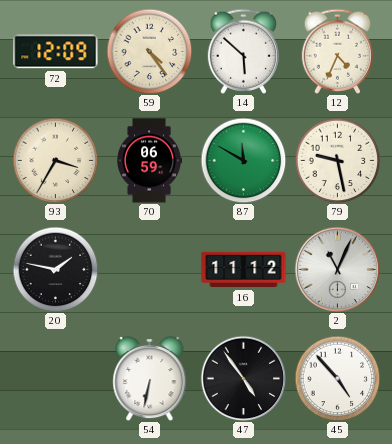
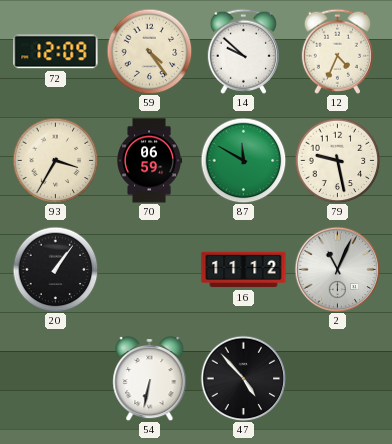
14: 5:52 -> 9:52 (243, 51)
20: 1:47 -> 1:06 (55, 269)
47: 4:54 -> 4:53 (243, 378)
45: 4:53 -> none (337, 378)
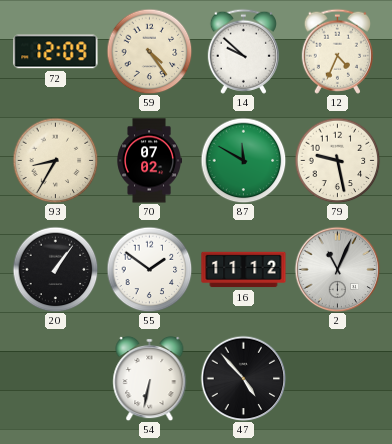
93: 3:35 -> 8:35 (55, 160)
70: 06:59 -> 07:02 (149, 161)
55: none -> 1:51 (149, 269)
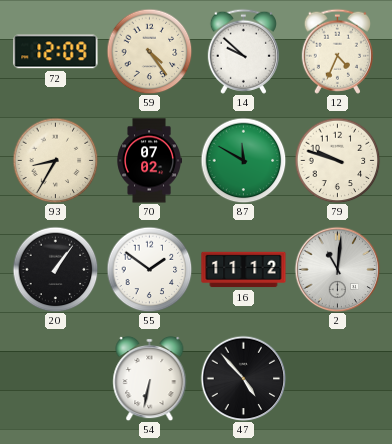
79: 9:28 -> 9:48 (337, 160)
2: 11:04 -> 11:01 (337, 269)
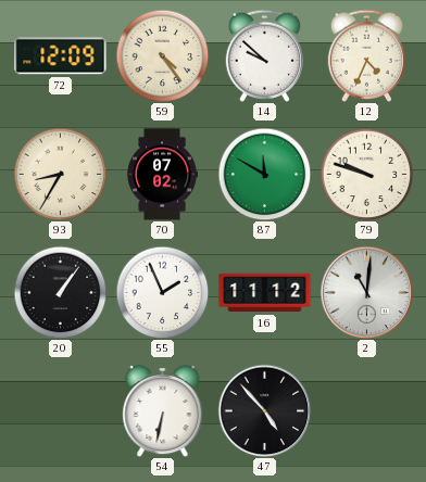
55: 1:51 -> 1:56 (162, 292)
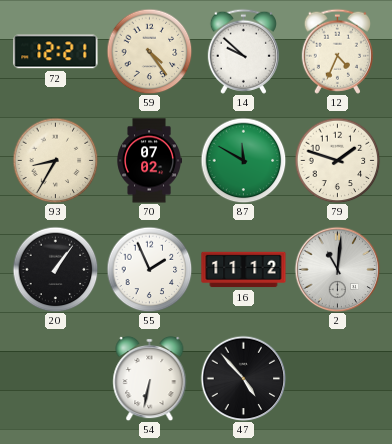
72: 12:09 -> 12:21 (56, 52)
79: 9:48 -> 1:48 (337, 160)
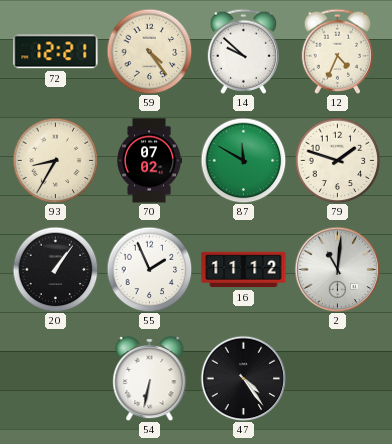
47: 4:53 -> 4:24 (243, 378)
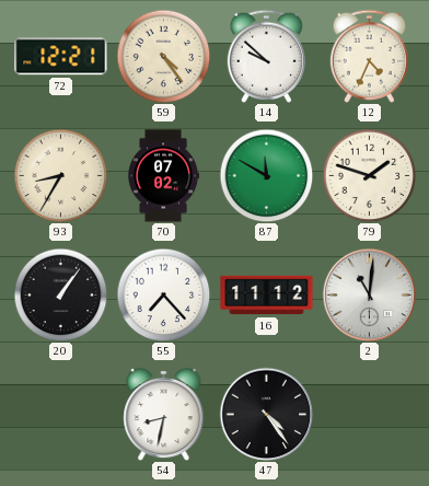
55: 1:56 -> 7:23 (163, 294)
54: 6:32 -> 8:32 (164, 414)
